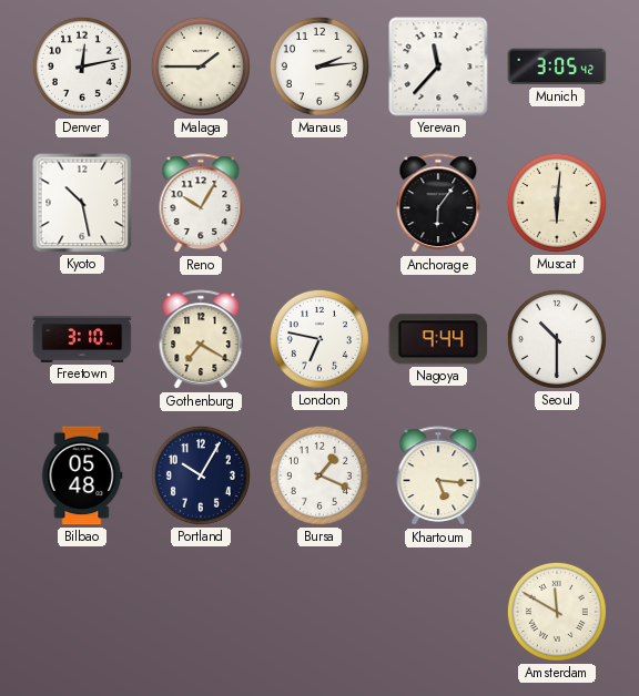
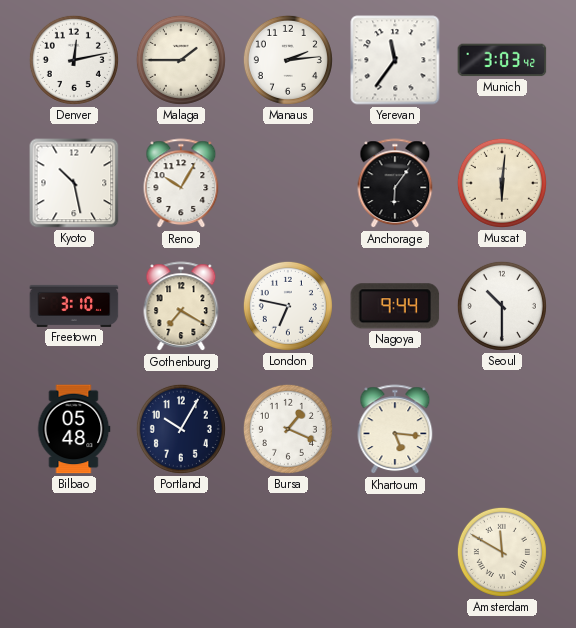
Yerevan: 11:37 -> 11:36 (395, 60)
Munich: 3:05 -> 3:03 (502, 60)
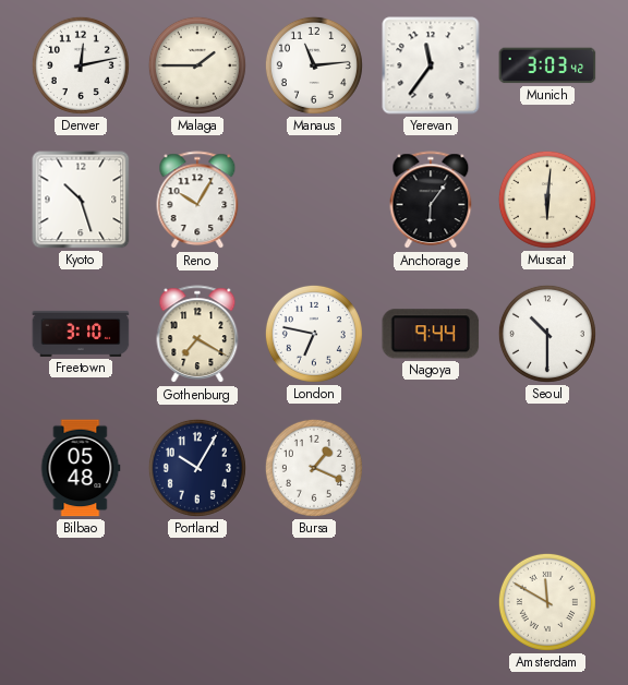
Manaus: 2:14 -> 11:14 (314, 65)
Kyoto: 10:28 -> 10:27 (81, 200)
Khartoum: 5:16 -> none (395, 430)
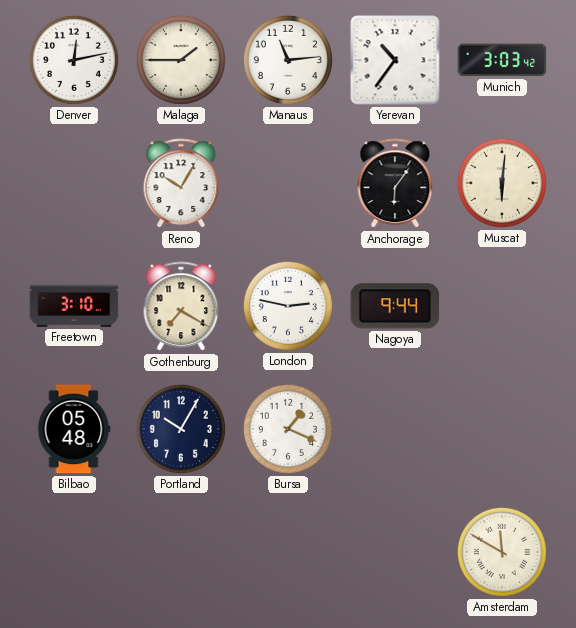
Yerevan: 11:36 -> 10:36 (395, 60)
Kyoto: 10:27 -> none (81, 200)
London: 6:47 -> 2:47 (288, 306)
Seoul: 10:30 -> none (547, 334)
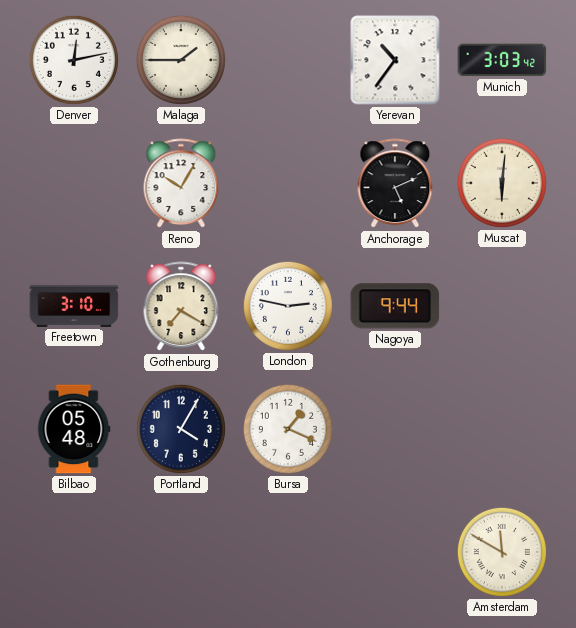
Manaus: 11:14 -> none (288, 60)
Anchorage: 6:06 -> 5:11 (395, 184)
Portland: 10:05 -> 4:05 (181, 429)
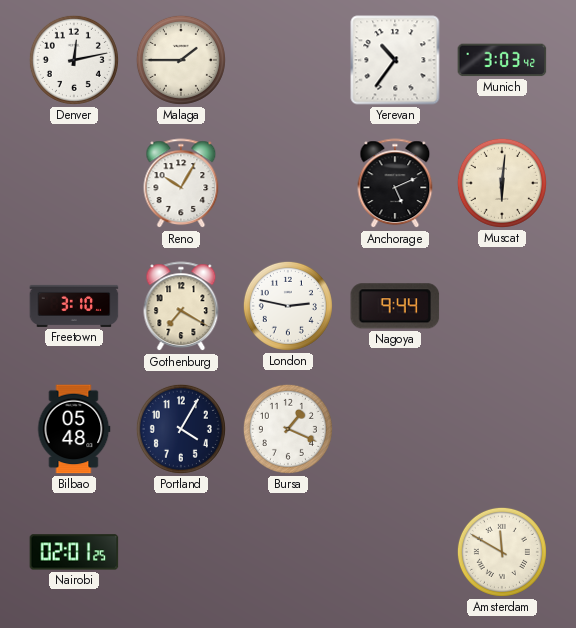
Nairobi: none -> 02:01 (74, 552)
